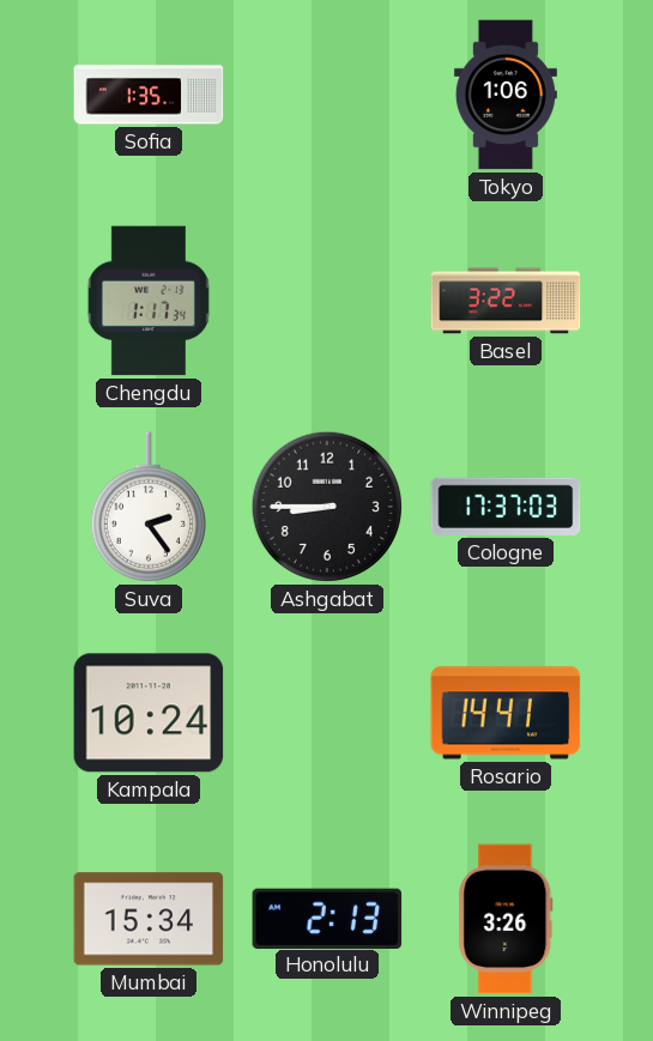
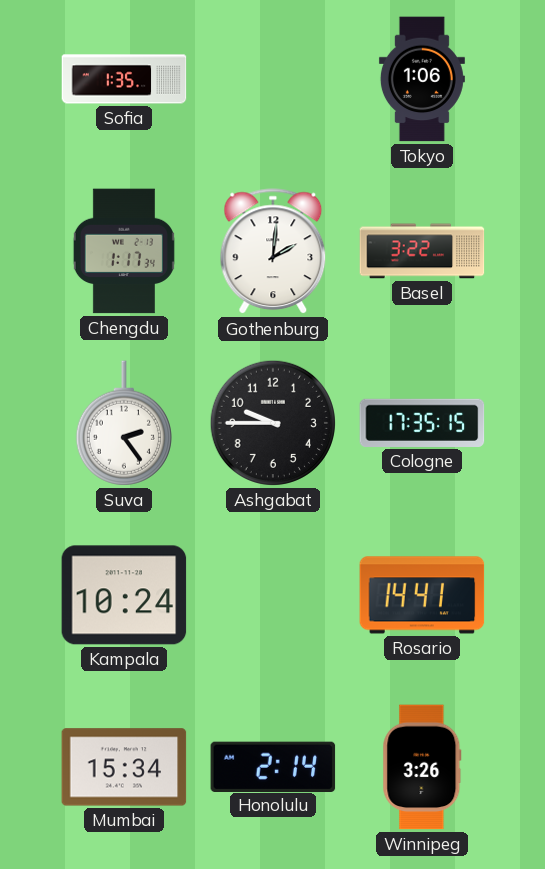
Gothenburg: none -> 2:01 (273, 252)
Ashgabat: 8:45 -> 9:45 (273, 423)
Cologne: 17:37 -> 17:35 (422, 423)
Honolulu: 2:13 -> 2:14 (273, 766)
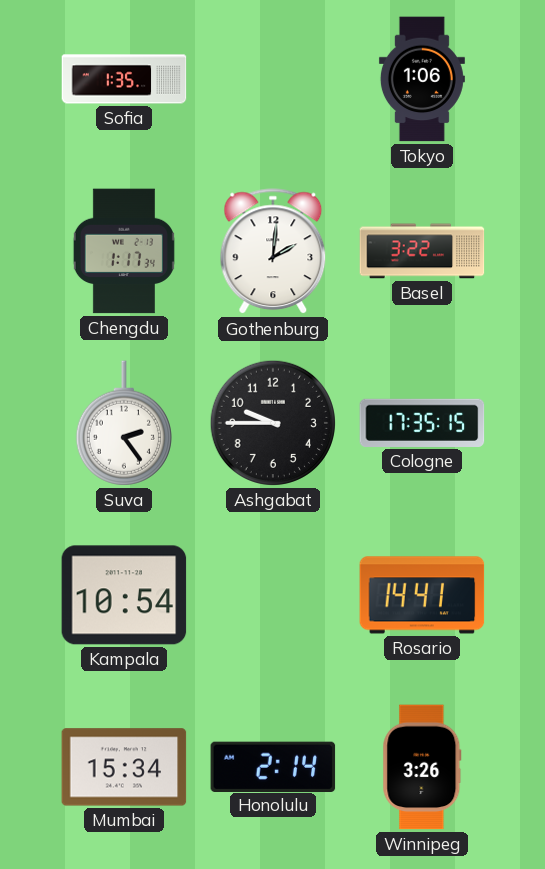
Kampala: 10:24 -> 10:54 (124, 595)
